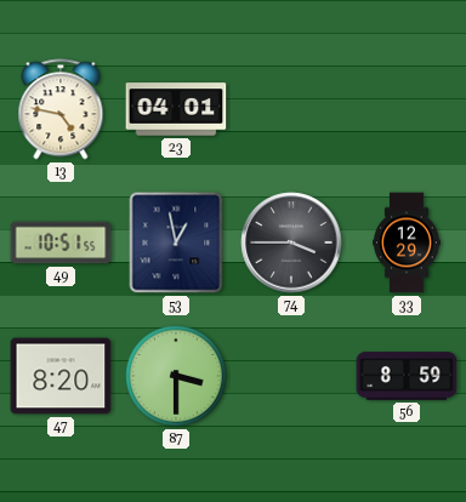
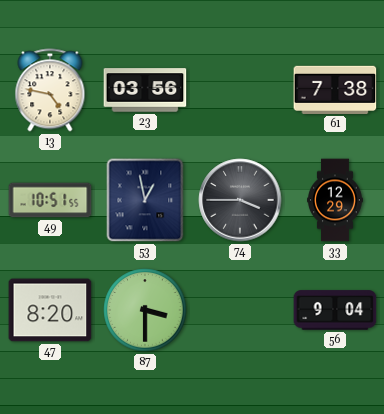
23: 04:01 -> 03:56 (145, 90)
61: none -> 7:38 (335, 90)
56: 8:59 -> 9:04 (335, 310)
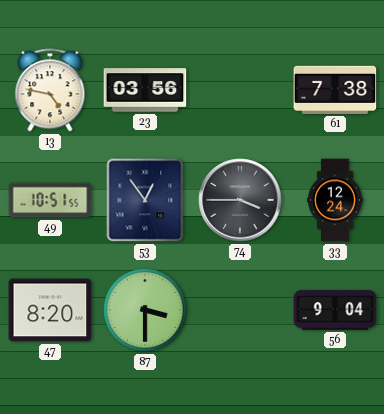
53: 12:58 -> 12:54 (145, 200)
33: 12:29 -> 12:24 (336, 200)
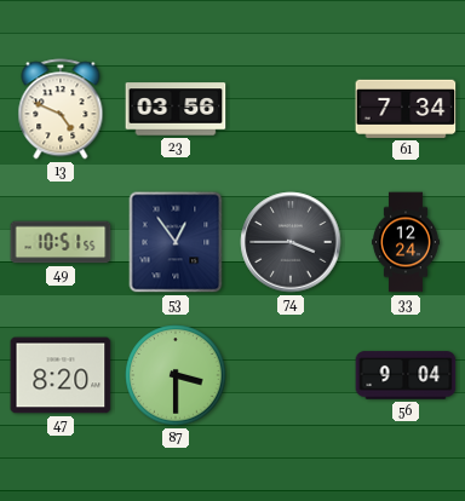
13: 4:47 -> 4:49 (61, 109)
61: 7:38 -> 7:34 (406, 109)
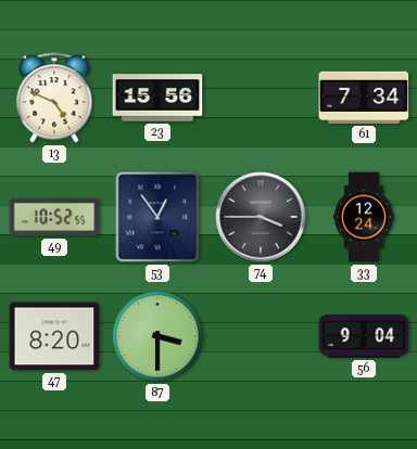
23: 03:56 -> 15:56 (157, 98)
49: 10:51 -> 10:52 (54, 217)
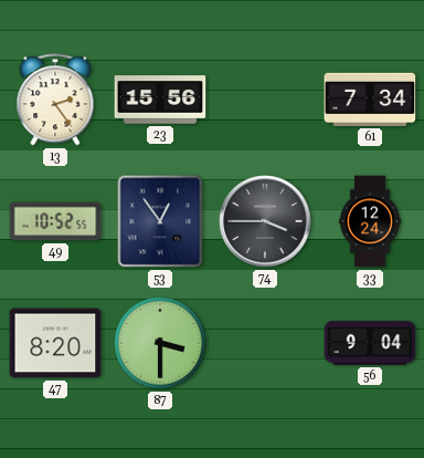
13: 4:49 -> 2:24 (55, 100)
